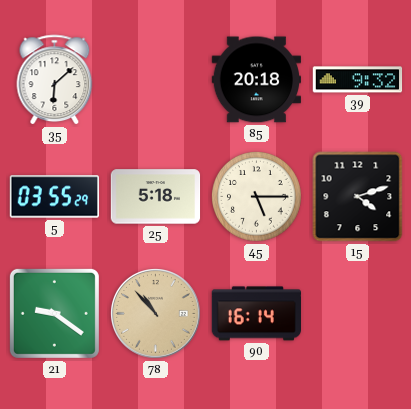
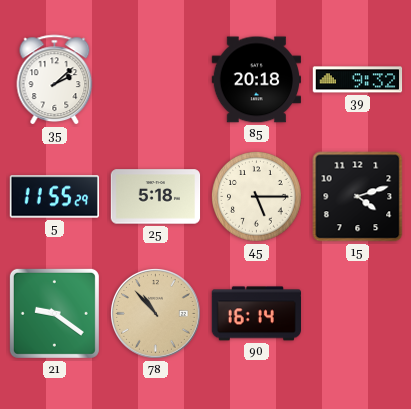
35: 6:08 -> 2:08 (55, 80)
5: 03:55 -> 11:55 (55, 197)
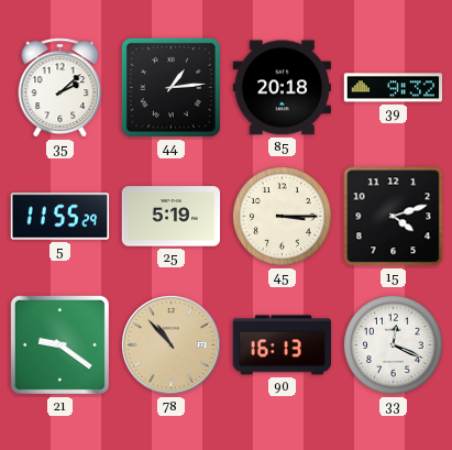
44: none -> 1:14 (170, 87)
25: 5:18 -> 5:19 (172, 217)
45: 5:15 -> 3:15 (283, 217)
90: 16:14 -> 16:13 (283, 345)
33: none -> 12:19 (394, 345)
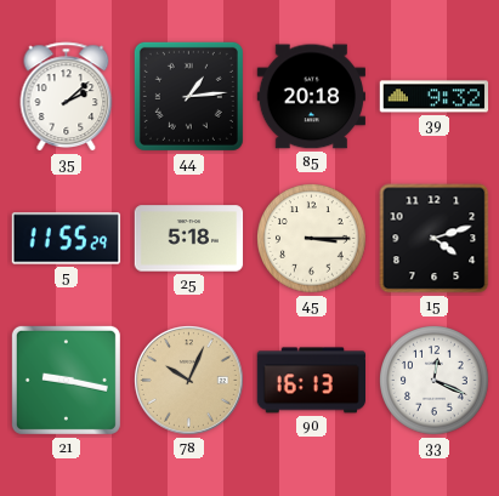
25: 5:19 -> 5:18 (189, 239)
21: 9:21 -> 9:17 (66, 380)
78: 10:53 -> 10:04 (189, 381)
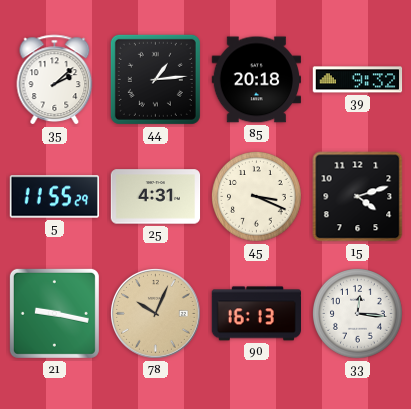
25: 5:18 -> 4:31 (156, 197)
45: 3:15 -> 3:19 (257, 197)
33: 12:19 -> 12:16 (358, 314)
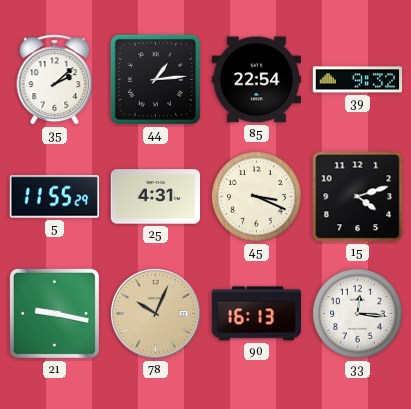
85: 20:18 -> 22:54 (257, 80)
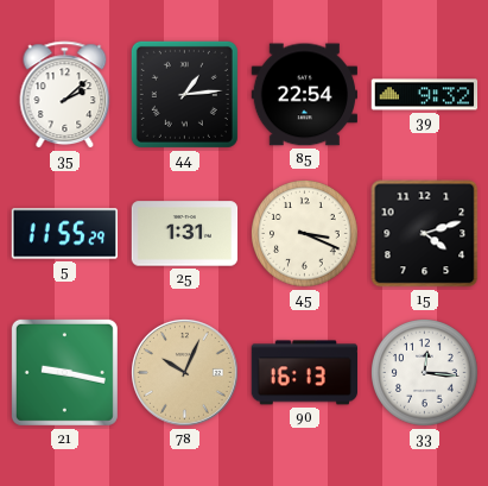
25: 4:31 -> 1:31 (185, 234)
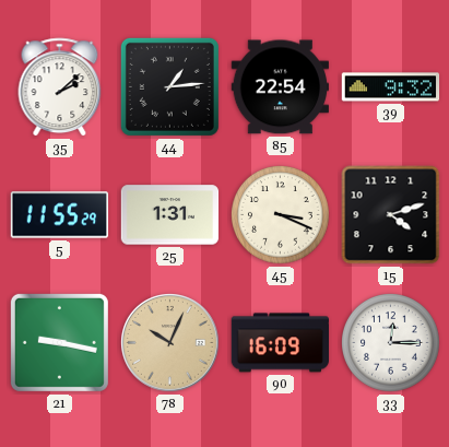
90: 16:13 -> 16:09 (281, 343)
33: 12:16 -> 12:15 (391, 343)
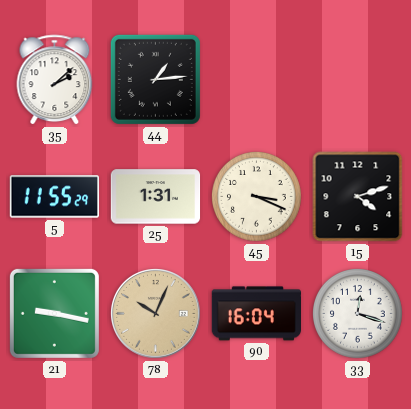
85: 22:54 -> none (281, 87)
39: 9:32 -> none (391, 87)
90: 16:09 -> 16:04 (257, 314)
33: 12:15 -> 12:18 (358, 314)
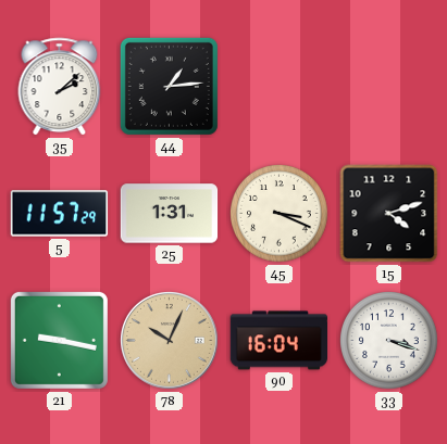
5: 11:55 -> 11:57 (60, 214)
33: 12:18 -> 3:18 (389, 341)
